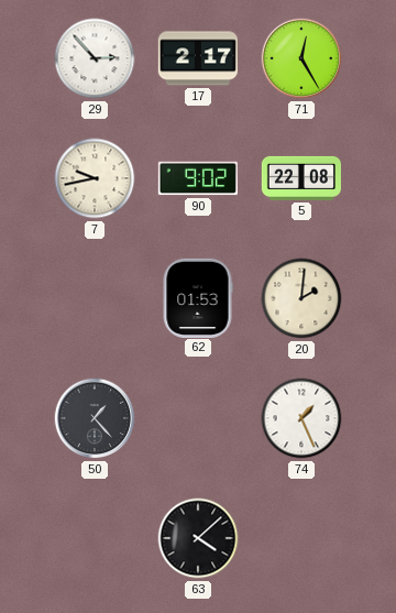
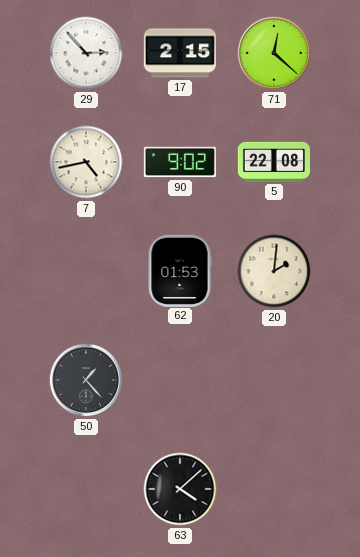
17: 2:17 -> 2:15 (180, 53)
71: 12:25 -> 12:22 (274, 53)
7: 9:43 -> 4:43 (86, 162)
74: 1:26 -> none (301, 418)
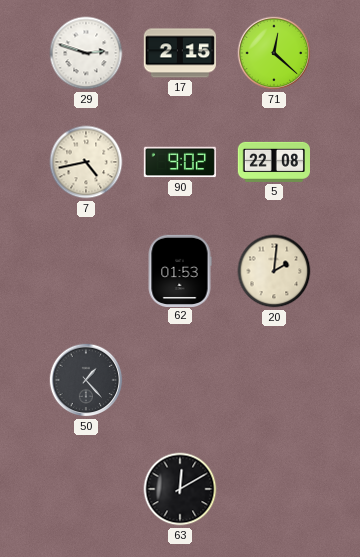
29: 2:53 -> 2:48 (86, 53)
63: 4:08 -> 12:10 (180, 489)
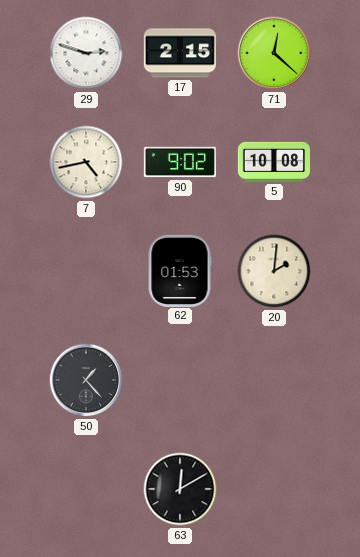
5: 22:08 -> 10:08 (273, 162)
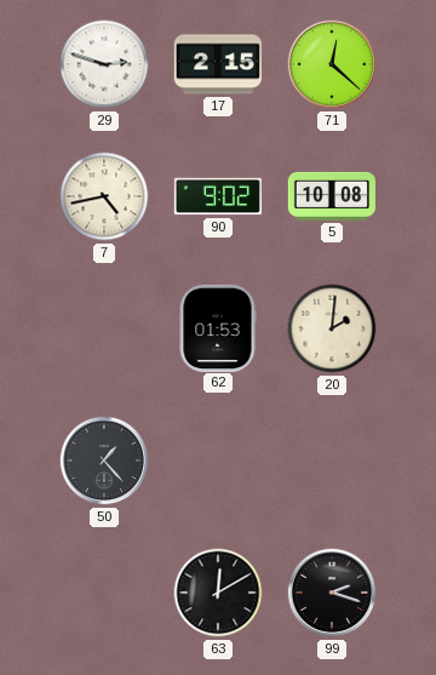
99: none -> 2:18 (332, 593)
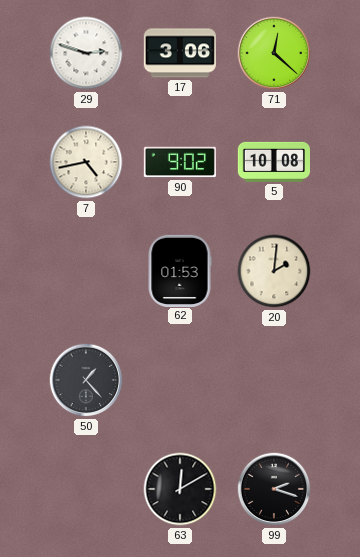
17: 2:15 -> 3:06 (180, 53)
